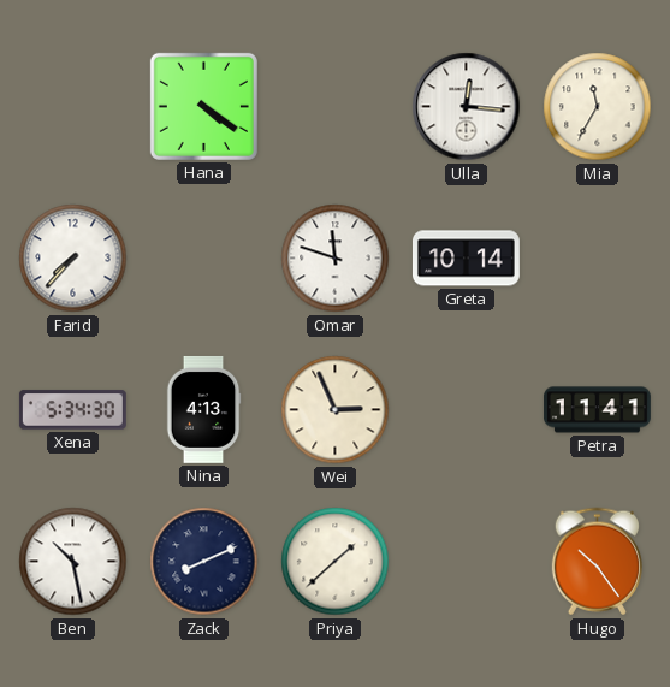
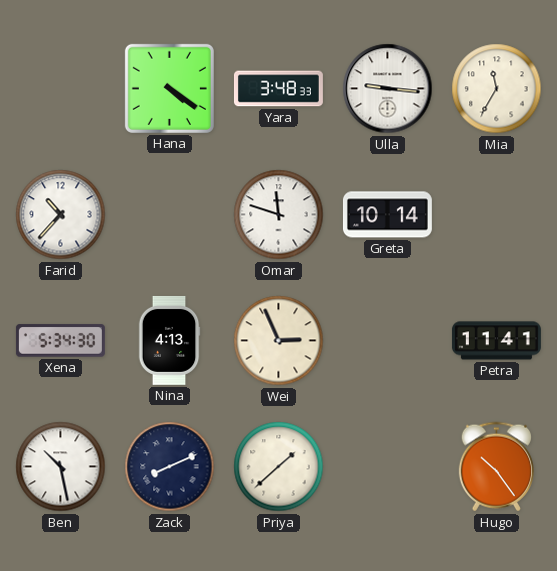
Yara: none -> 3:48 (278, 89)
Ulla: 12:16 -> 9:16 (388, 89)
Farid: 7:37 -> 10:37 (61, 215)
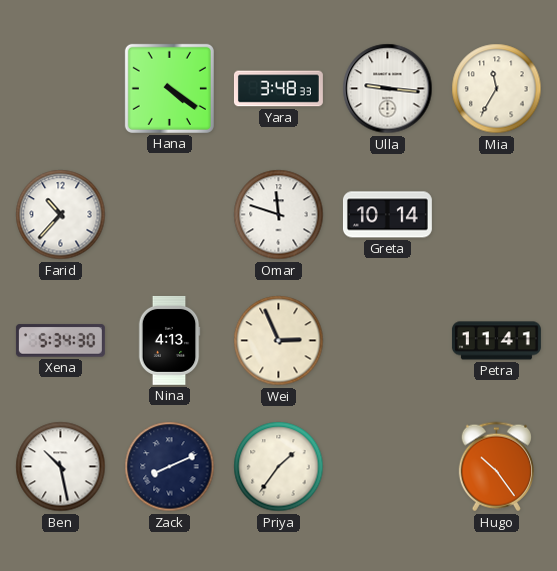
Priya: 1:38 -> 1:36 (279, 467)
